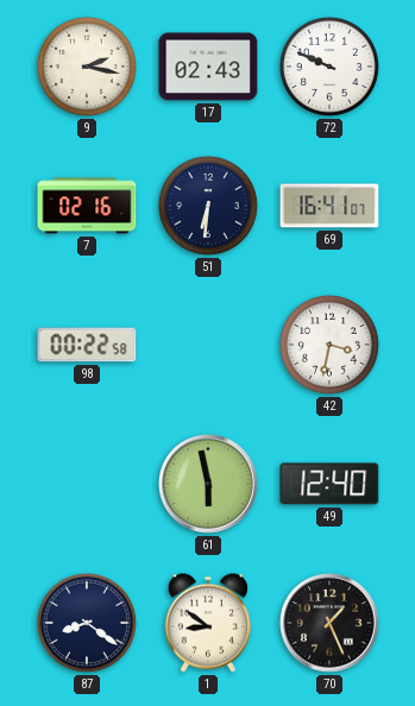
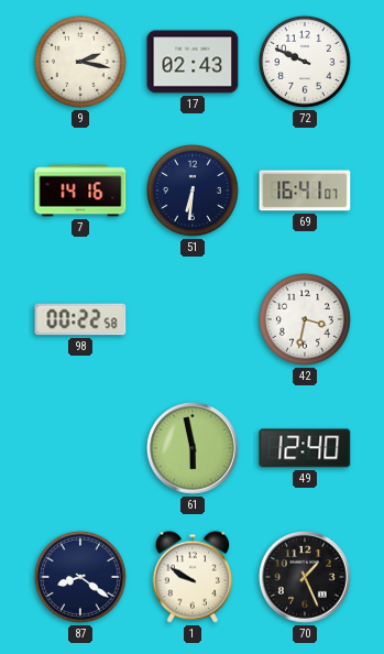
7: 02:16 -> 14:16 (80, 190)
1: 8:51 -> 9:50 (191, 577)
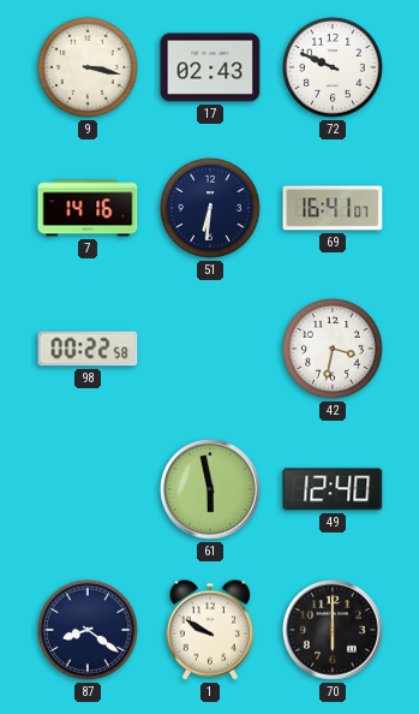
9: 2:17 -> 3:17 (88, 67)
70: 1:26 -> 6:00 (333, 630)
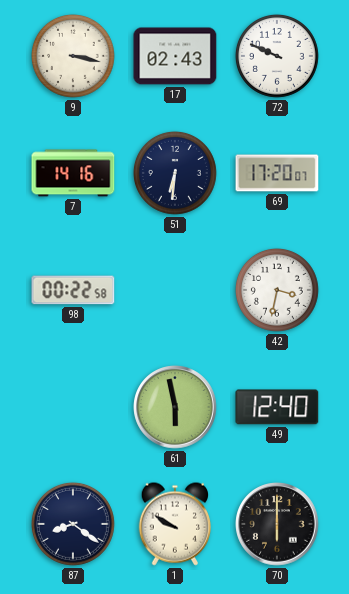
69: 16:41 -> 17:20 (277, 173)
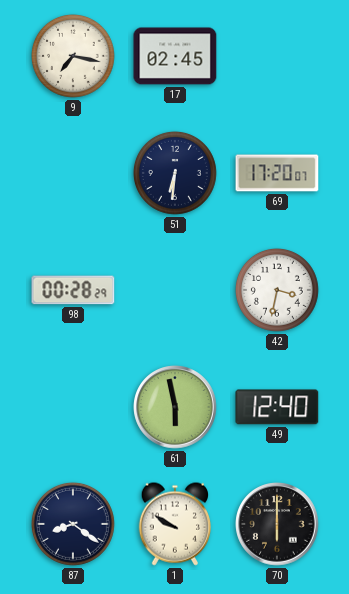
9: 3:17 -> 7:17 (73, 56)
17: 02:43 -> 02:45 (175, 56)
72: 9:49 -> none (277, 56)
7: 14:16 -> none (73, 173)
98: 00:22 -> 00:28 (73, 290)
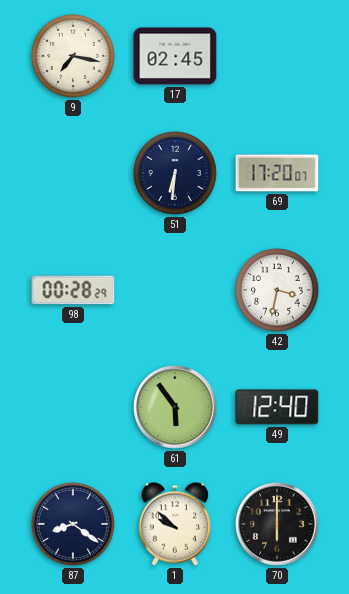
61: 5:58 -> 5:54 (175, 407)
1: 9:50 -> 9:52 (174, 524)
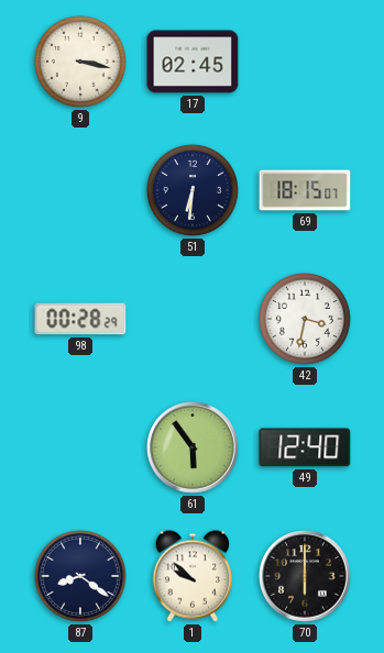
9: 7:17 -> 3:17 (80, 62)
69: 17:20 -> 18:15 (305, 190)
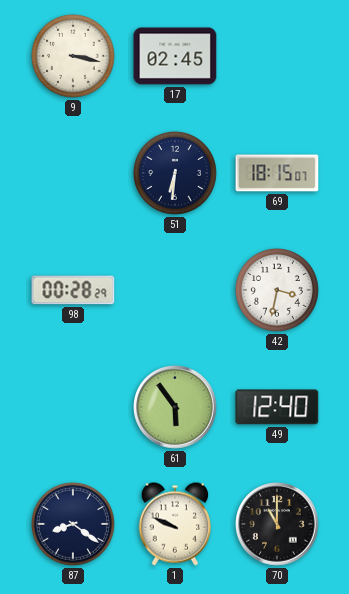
1: 9:52 -> 9:49 (174, 524)
70: 6:00 -> 11:00 (277, 524)
